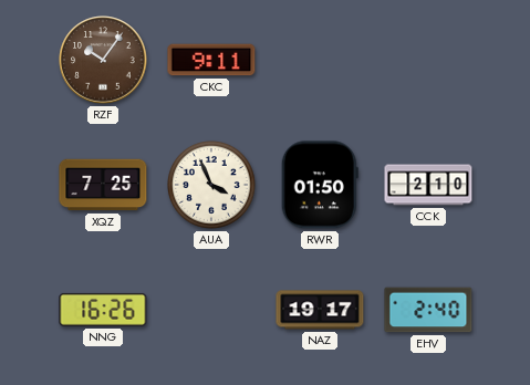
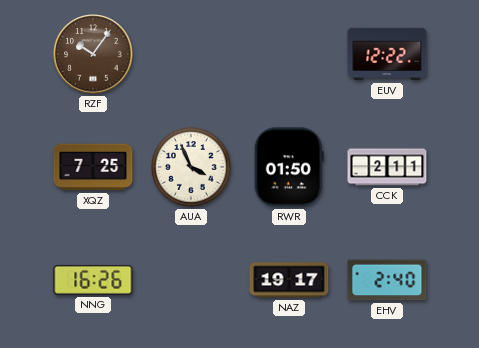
CKC: 9:11 -> none (211, 60)
EUV: none -> 12:22 (387, 54)
CCK: 2:10 -> 2:11 (387, 167)
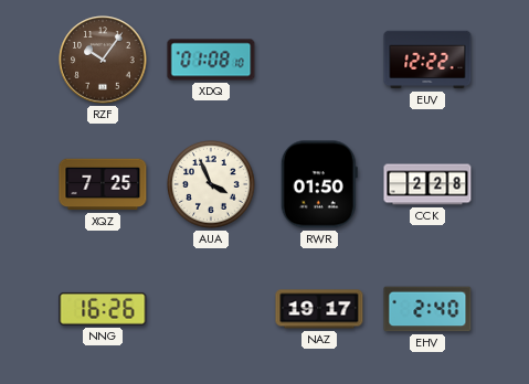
XDQ: none -> 01:08 (211, 60)
CCK: 2:11 -> 2:28 (427, 184)
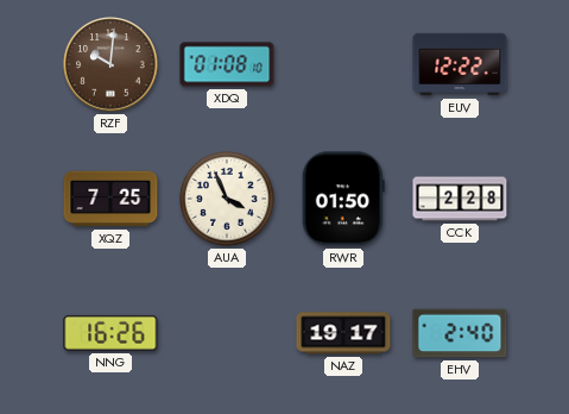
RZF: 10:06 -> 10:01 (110, 64)
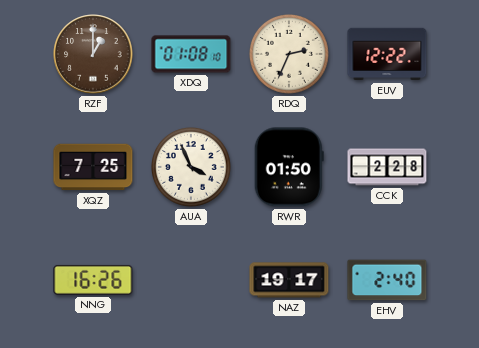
RZF: 10:01 -> 1:00 (93, 54)
RDQ: none -> 2:34 (290, 55)
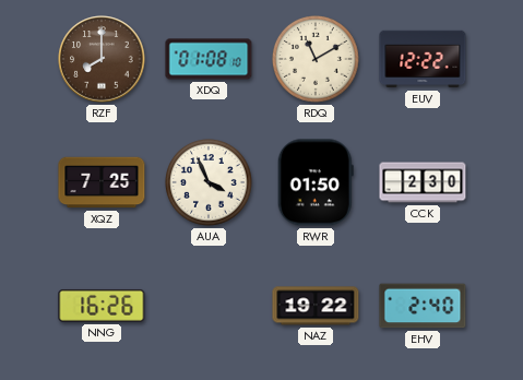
RZF: 1:00 -> 8:00 (102, 59)
RDQ: 2:34 -> 11:10 (317, 60)
CCK: 2:28 -> 2:30 (423, 182)
NAZ: 19:17 -> 19:22 (316, 306)
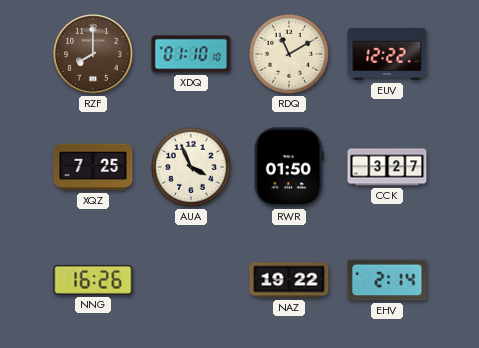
XDQ: 01:08 -> 01:10 (191, 54)
CCK: 2:30 -> 3:27 (387, 167)
EHV: 2:40 -> 2:14 (387, 280)
